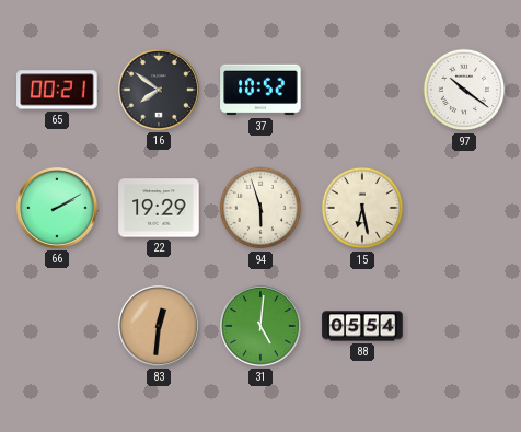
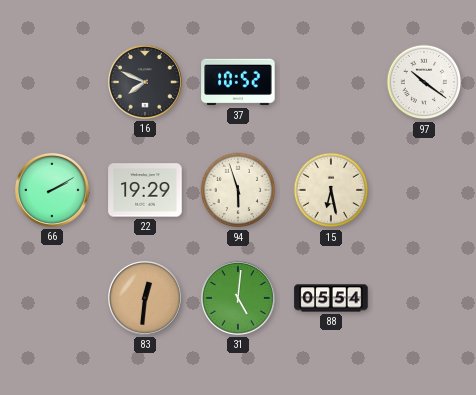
65: 00:21 -> none (57, 90)
16: 7:51 -> 7:49 (145, 82)
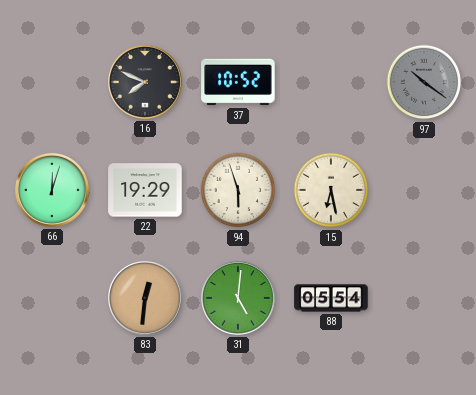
97 dial: white -> grey (424, 82)
66: 2:10 -> 12:03 (52, 190)
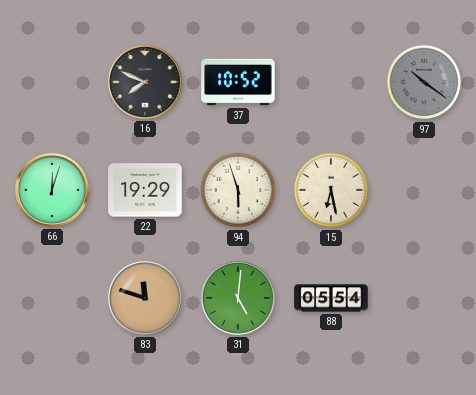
83: 12:31 -> 11:48 (145, 298)
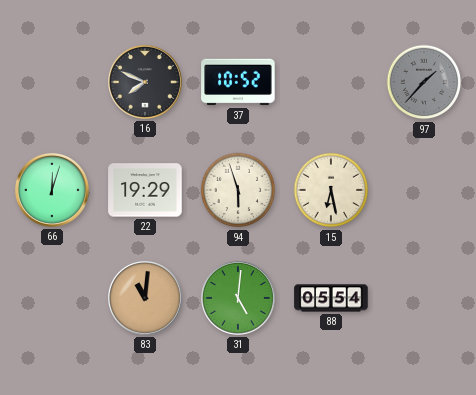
97: 10:21 -> 1:37 (424, 82)
83: 11:48 -> 11:01 (145, 298)
